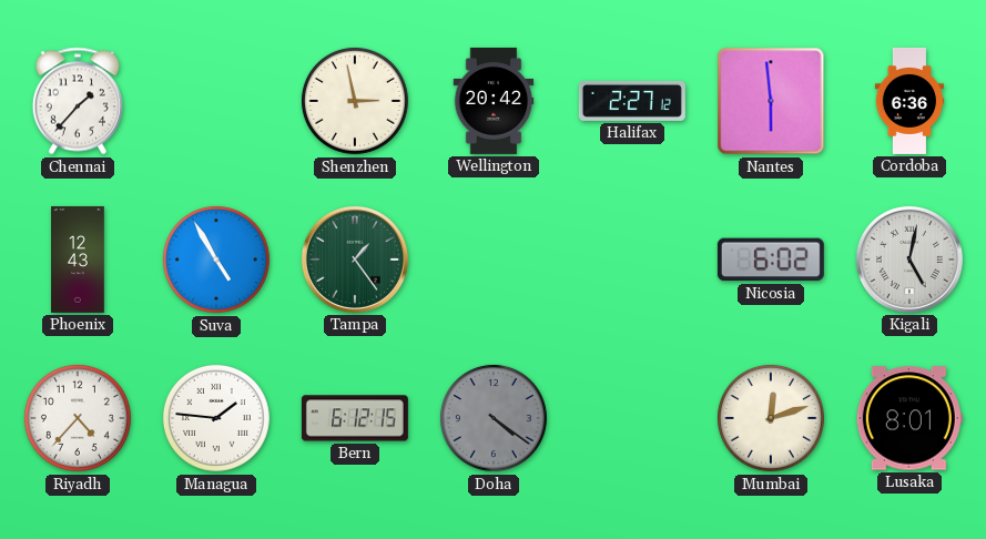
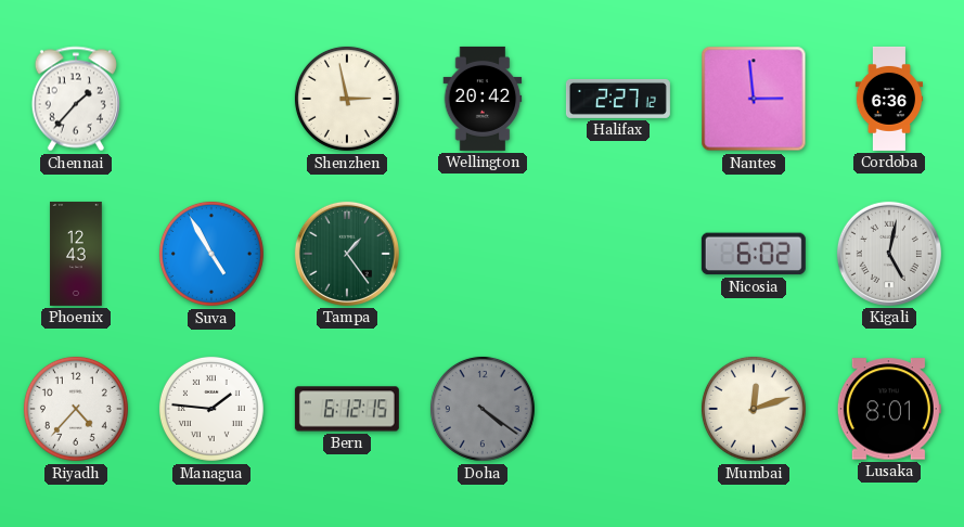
Nantes: 5:59 -> 2:59 (754, 99)
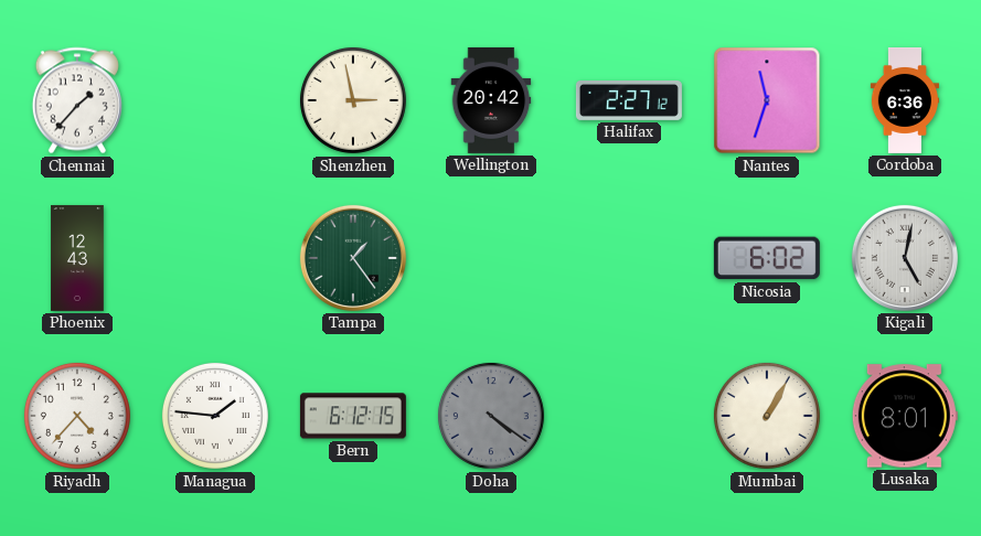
Nantes: 2:59 -> 11:33 (767, 100)
Suva: 4:55 -> none (211, 254)
Mumbai: 12:12 -> 1:05 (767, 416)
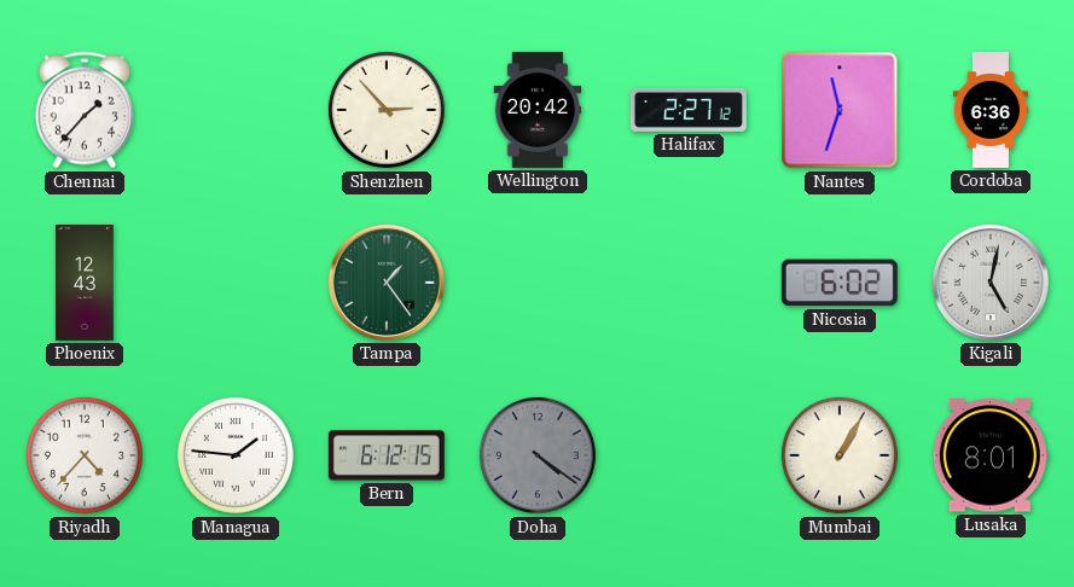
Shenzhen: 2:58 -> 2:53 (387, 110)
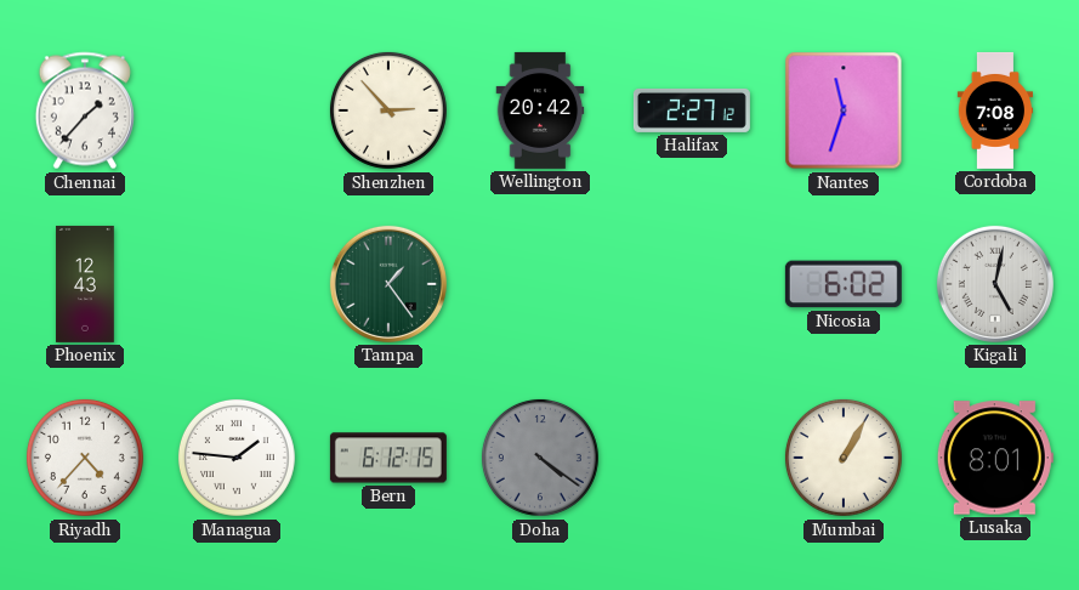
Cordoba: 6:36 -> 7:08 (995, 110)
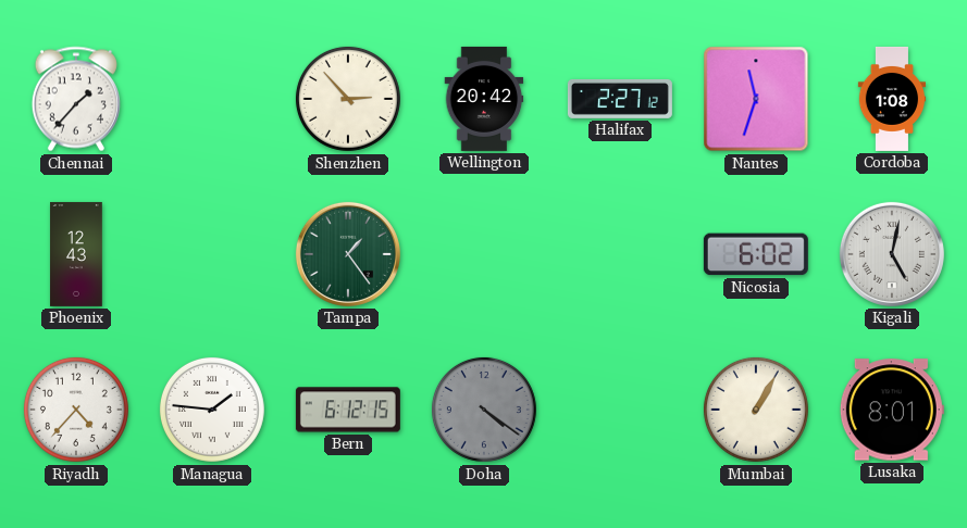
Cordoba: 7:08 -> 1:08 (892, 99)
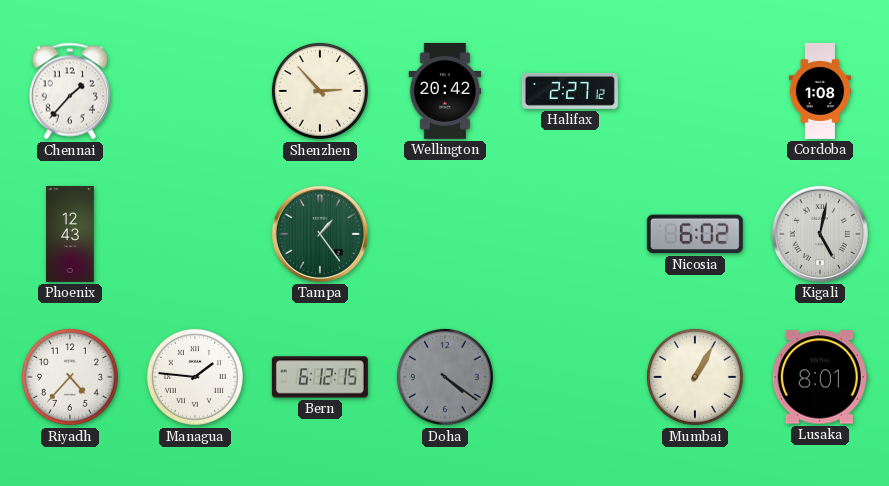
Nantes: 11:33 -> none (756, 99)
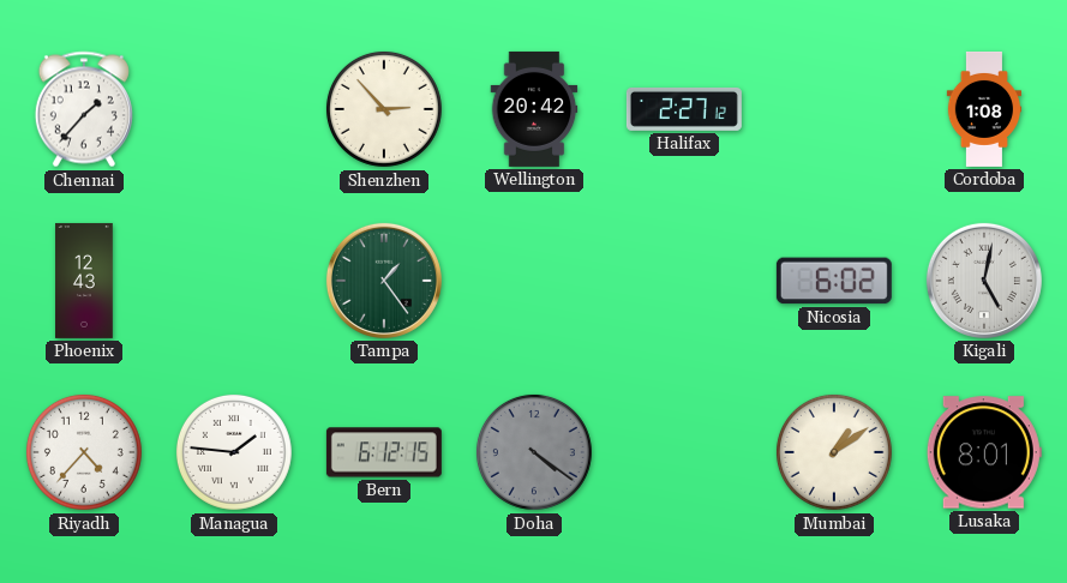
Mumbai: 1:05 -> 1:09 (834, 452)
